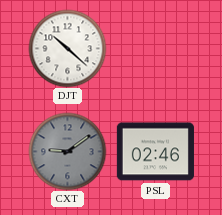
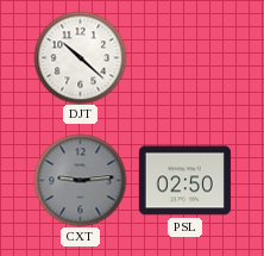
CXT: 9:09 -> 9:14 (80, 180)
PSL: 02:46 -> 02:50 (184, 181)
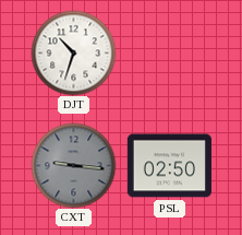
DJT: 10:22 -> 10:33 (73, 52)
CXT: 9:14 -> 9:16 (73, 165)
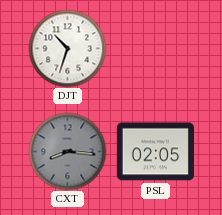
CXT: 9:16 -> 8:16 (67, 151)
PSL: 02:50 -> 02:05 (155, 152)
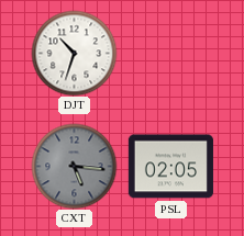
CXT: 8:16 -> 5:16 (74, 166)
